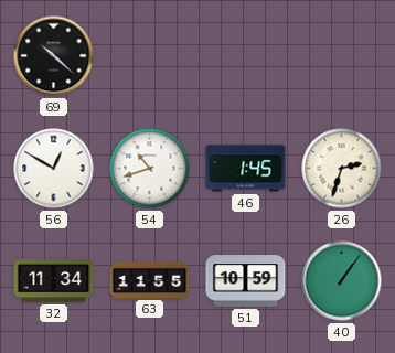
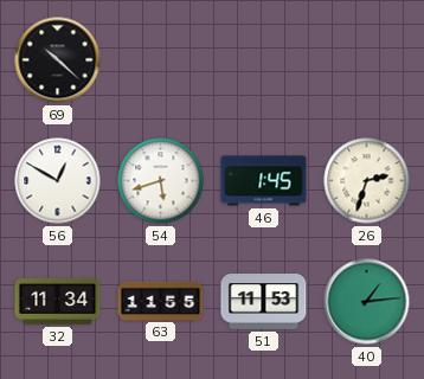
54: 10:42 -> 5:42 (161, 181)
51: 10:59 -> 11:53 (264, 302)
40: 1:06 -> 1:14 (367, 302)
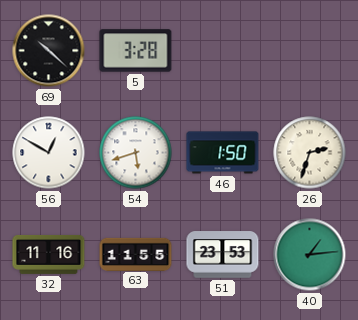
5: none -> 3:28 (136, 51)
46: 1:45 -> 1:50 (223, 153)
32: 11:34 -> 11:16 (49, 254)
51: 11:53 -> 23:53 (223, 255)
